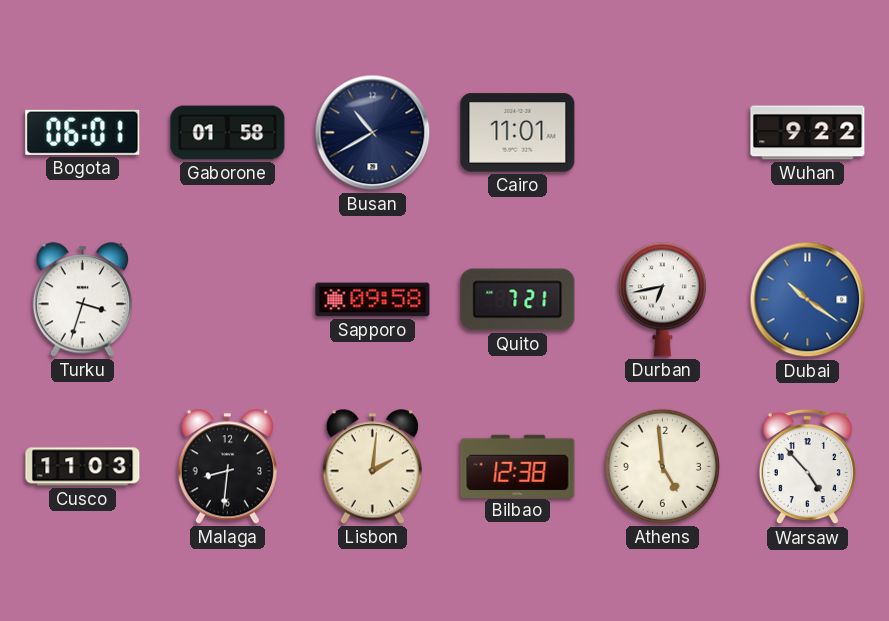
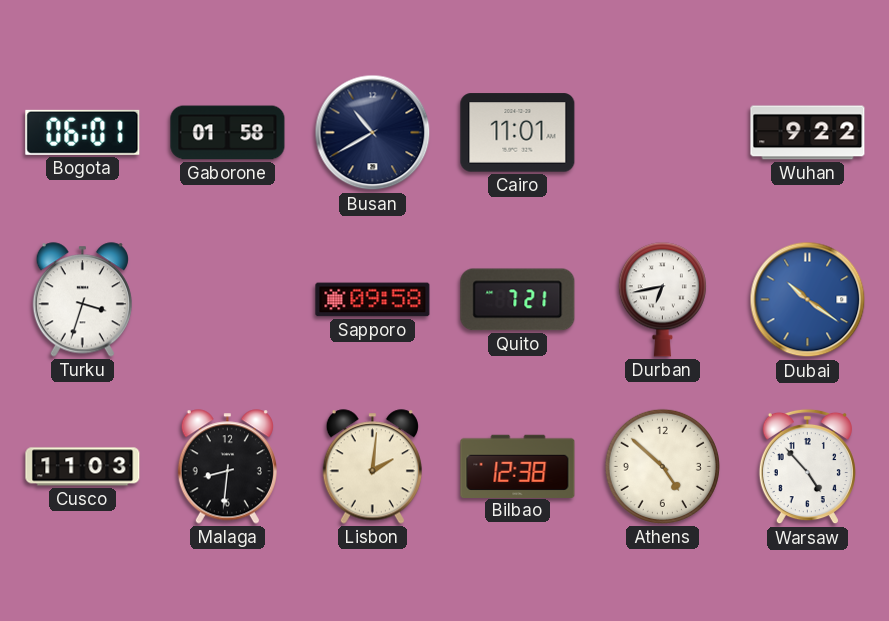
Athens: 4:59 -> 4:52 (662, 466)
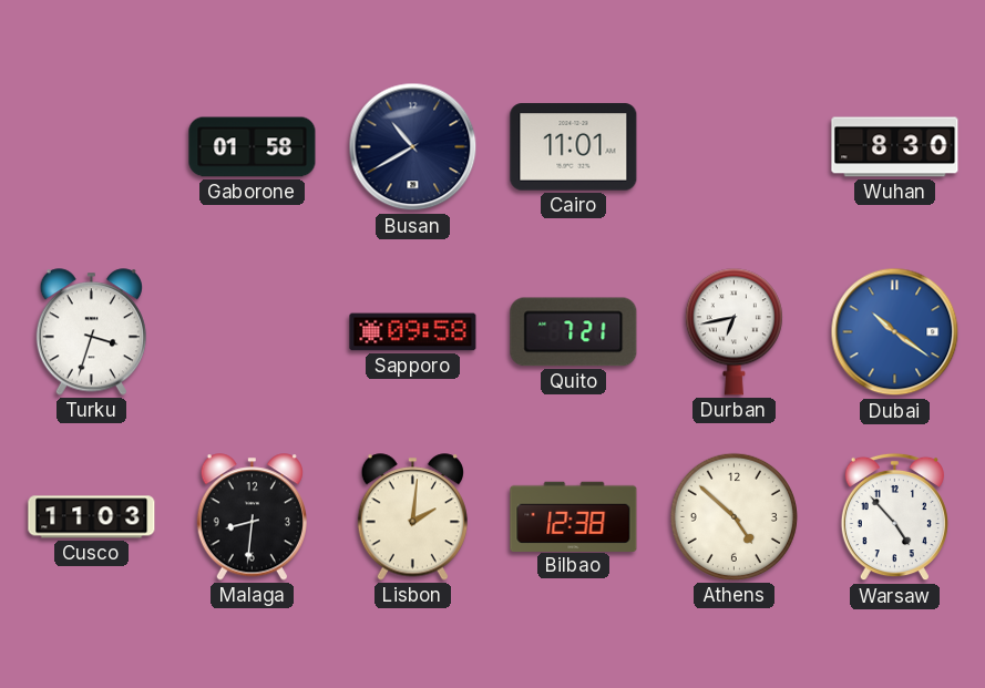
Bogota: 06:01 -> none (83, 132)
Wuhan: 9:22 -> 8:30 (895, 147)
